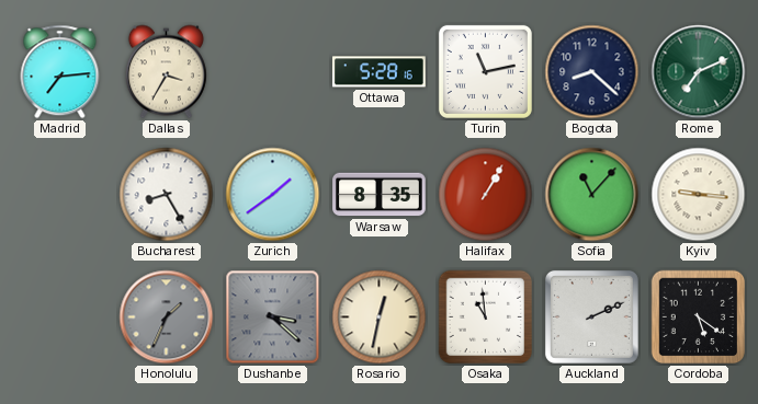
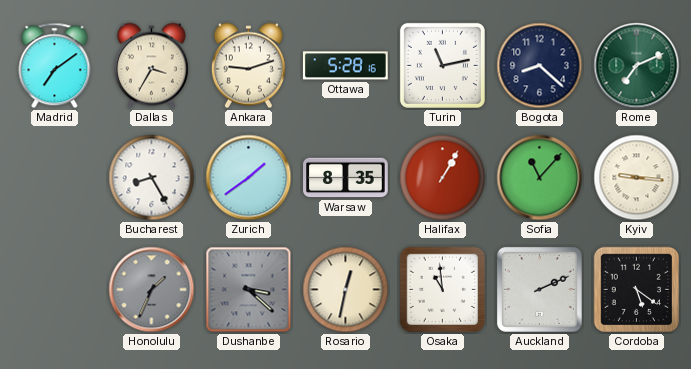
Madrid: 7:14 -> 7:09 (55, 66)
Ankara: none -> 9:12 (248, 66)
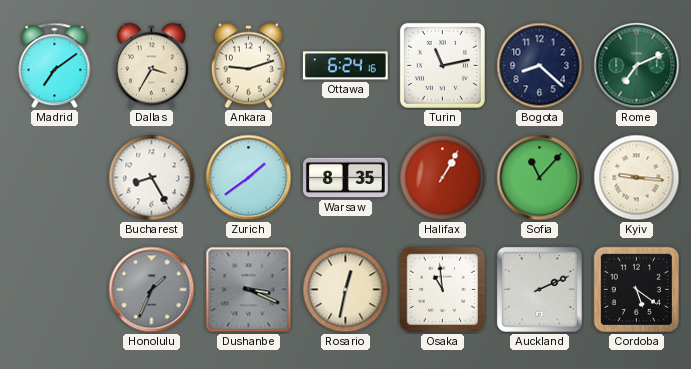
Ottawa: 5:28 -> 6:24 (345, 66)
Dushanbe: 3:22 -> 3:19 (249, 290)
